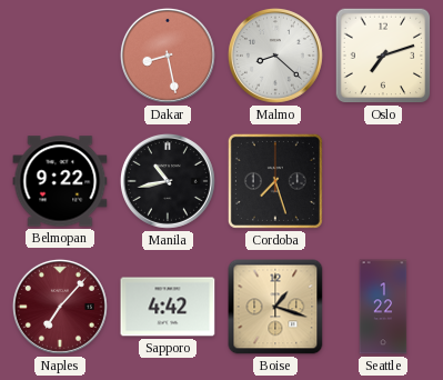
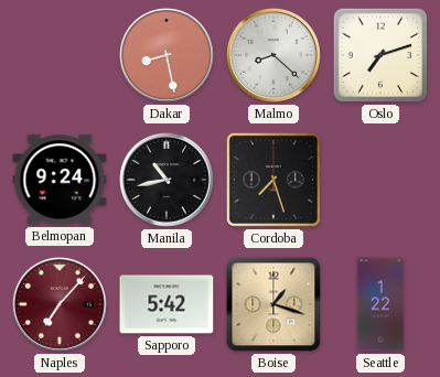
Belmopan: 9:22 -> 9:24 (60, 180)
Sapporo: 4:42 -> 5:42 (167, 304)
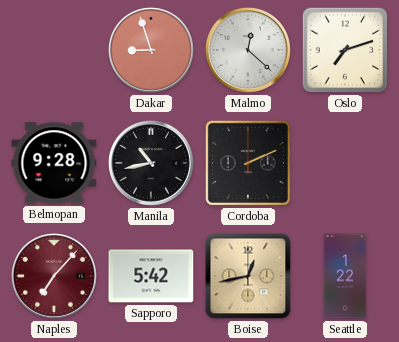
Dakar: 8:28 -> 8:57 (151, 50)
Malmo: 8:22 -> 12:22 (248, 50)
Belmopan: 9:24 -> 9:28 (54, 163)
Cordoba: 7:27 -> 2:11 (248, 163)
Boise: 1:18 -> 12:43 (248, 276)
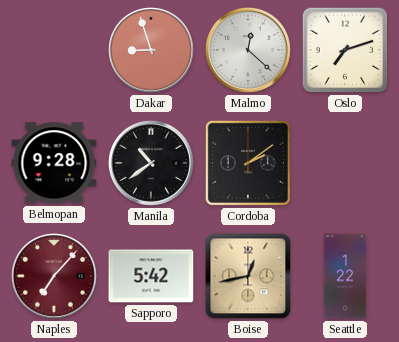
Manila: 10:43 -> 10:39 (151, 163)
Cordoba: 2:11 -> 2:09 (248, 163)
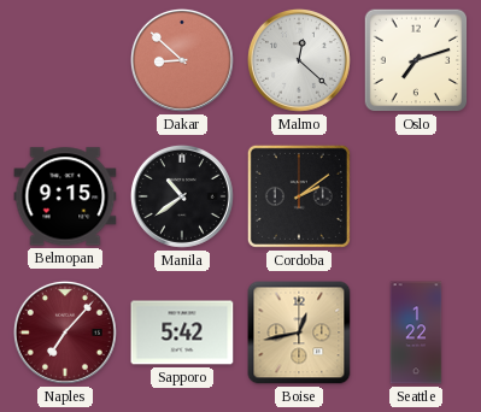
Dakar: 8:57 -> 8:52 (182, 60)
Belmopan: 9:28 -> 9:15 (65, 196)
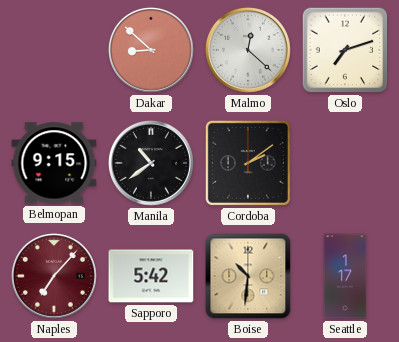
Boise: 12:43 -> 10:31 (248, 276)
Seattle: 1:22 -> 1:17 (345, 276)
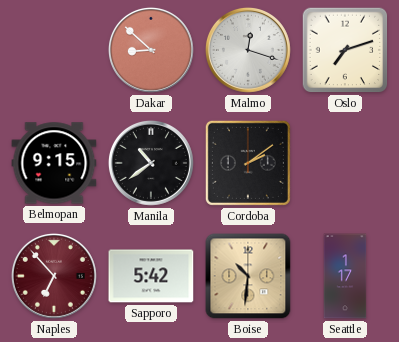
Malmo: 12:22 -> 12:18 (248, 50)
Naples: 7:07 -> 6:53 (54, 276)
